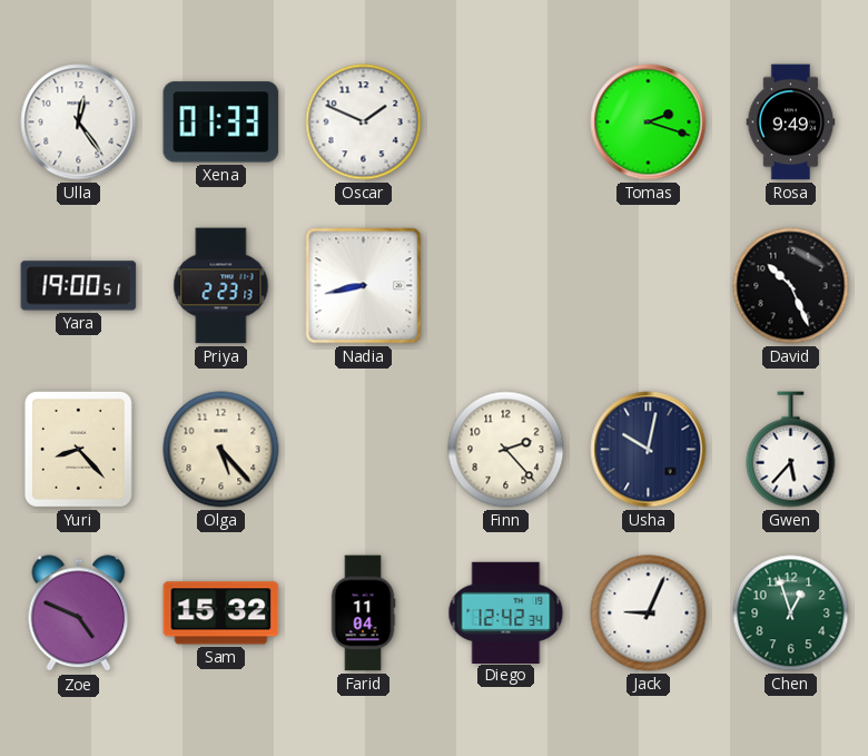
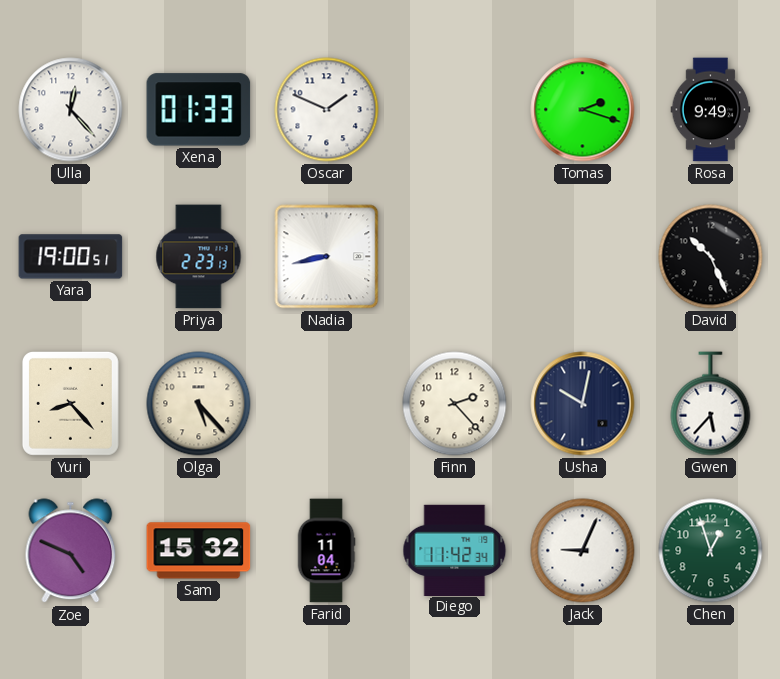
Ulla: 12:24 -> 12:23 (71, 110)
Diego: 12:42 -> 11:42 (455, 550)
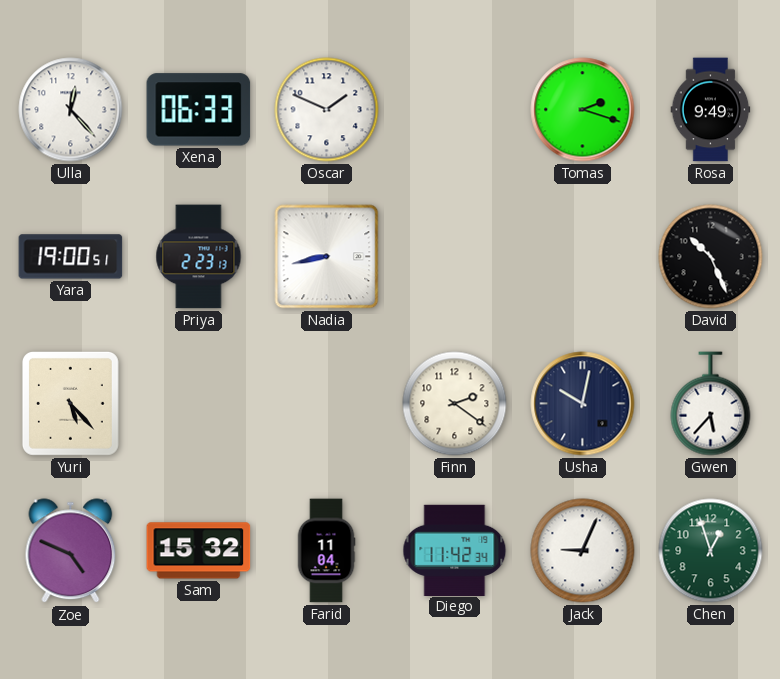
Xena: 01:33 -> 06:33 (199, 110)
Yuri: 8:23 -> 5:23 (70, 403)
Olga: 5:23 -> none (199, 404)
Finn: 2:23 -> 2:21 (455, 404)
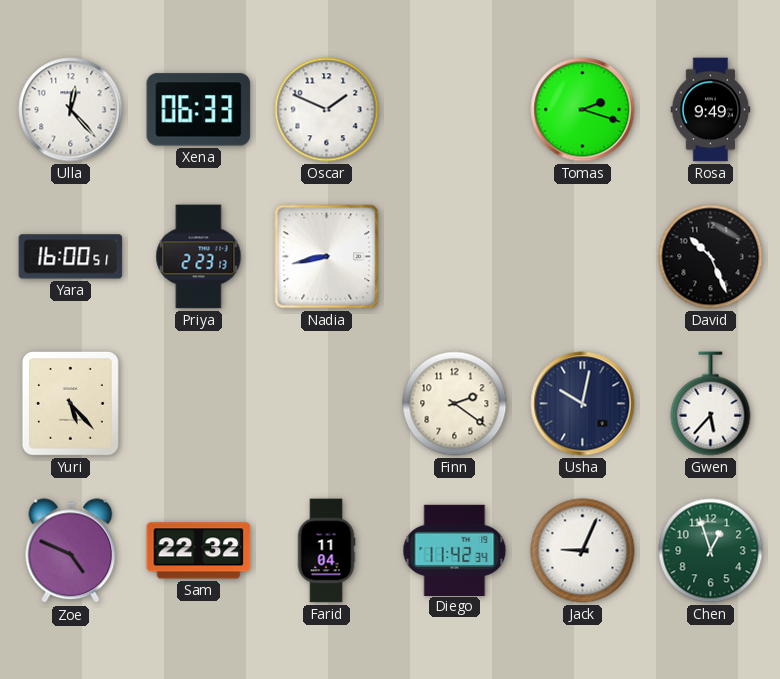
Yara: 19:00 -> 16:00 (71, 257)
Sam: 15:32 -> 22:32 (199, 551)
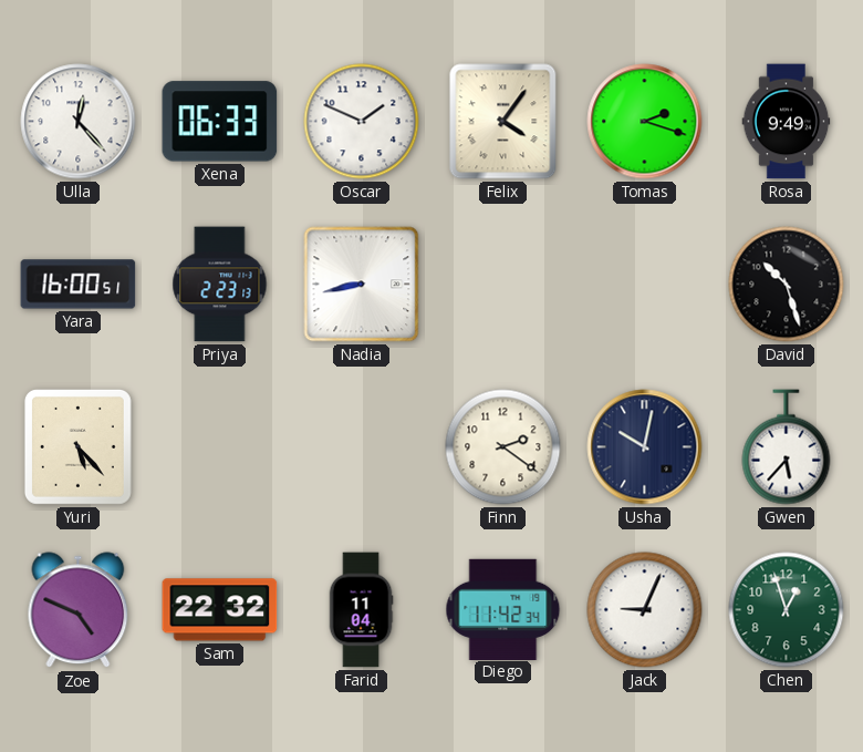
Felix: none -> 4:06 (503, 122)
David: 10:26 -> 10:27 (787, 285)
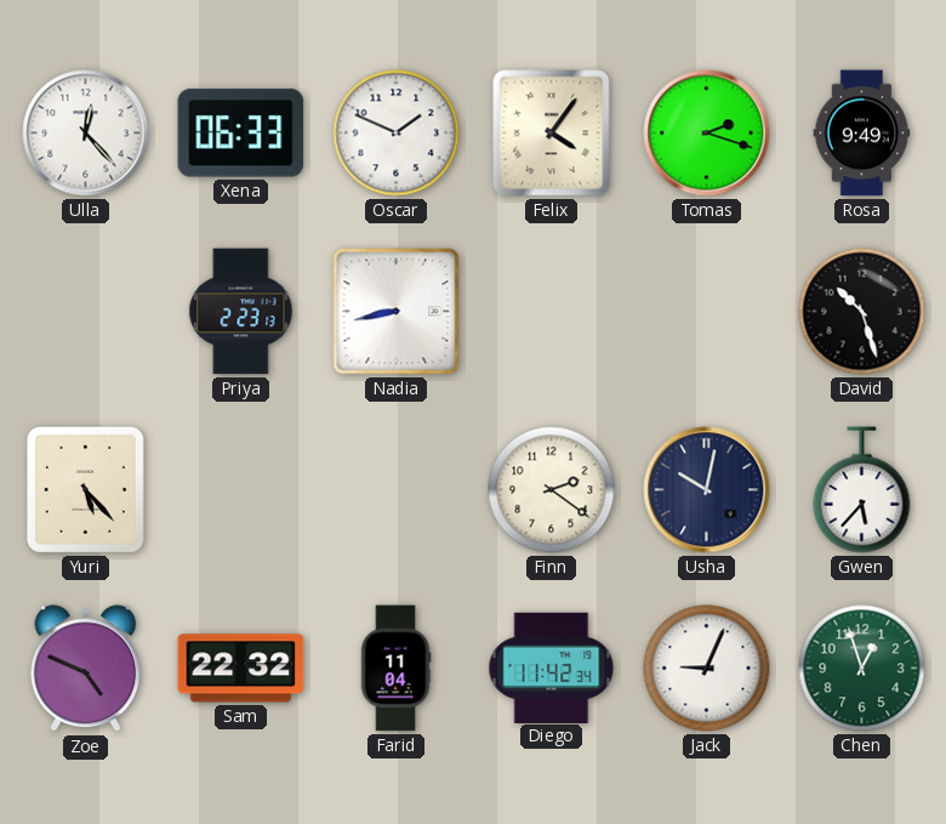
Yara: 16:00 -> none (79, 285)
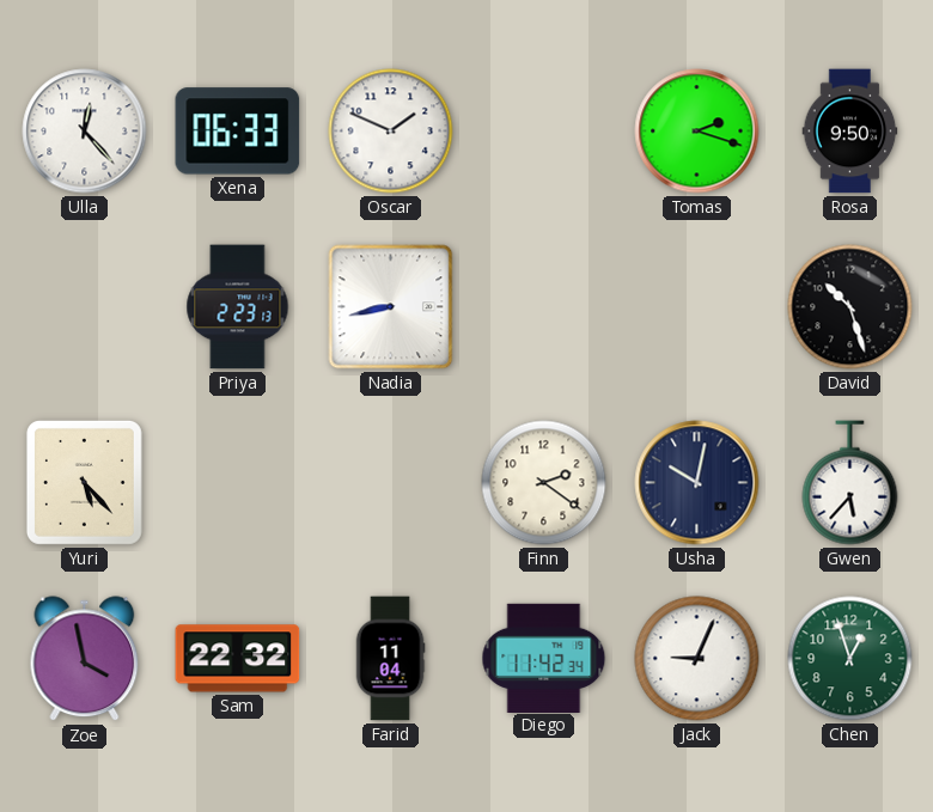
Felix: 4:06 -> none (552, 133)
Rosa: 9:49 -> 9:50 (850, 132)
Zoe: 4:49 -> 3:58 (85, 659)
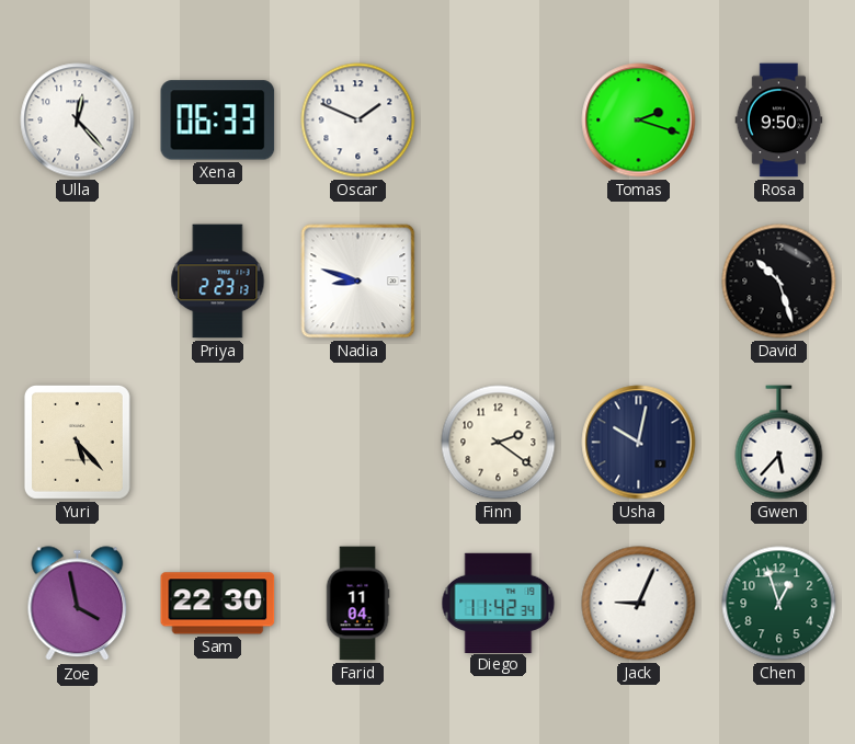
Nadia: 8:43 -> 8:48 (358, 282)
Sam: 22:32 -> 22:30 (218, 604)
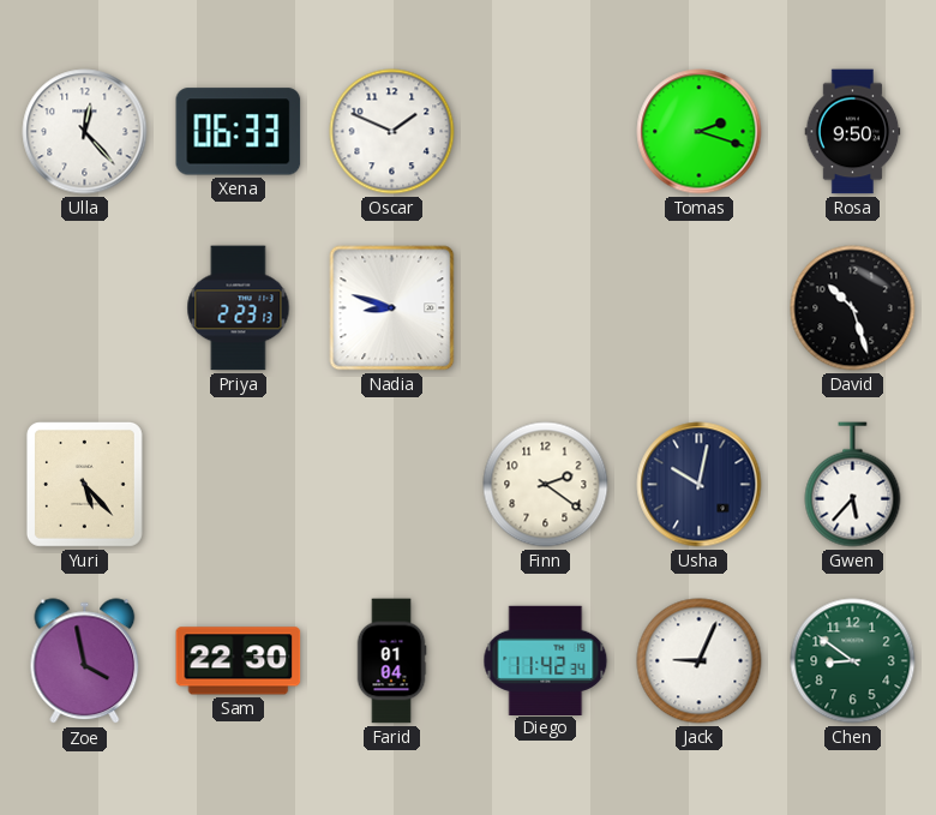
Farid: 11:04 -> 01:04 (391, 661)
Chen: 12:57 -> 8:51 (853, 661)
